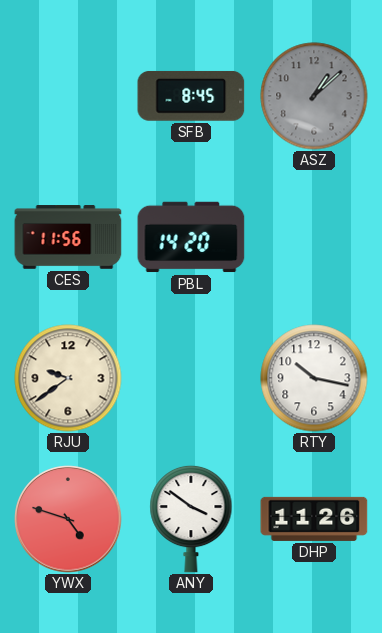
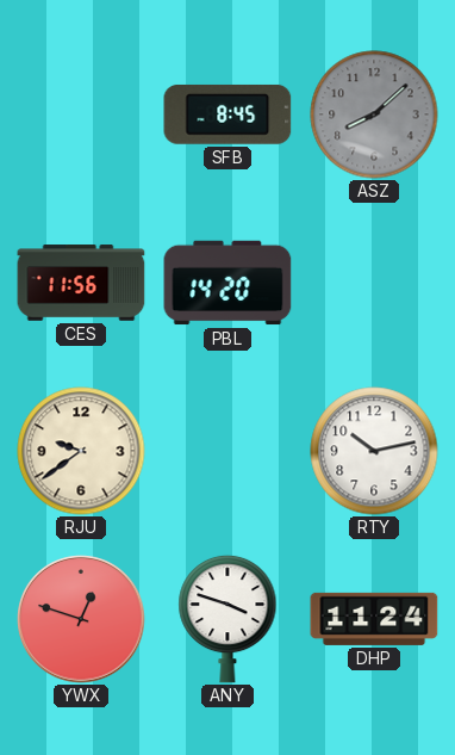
ASZ: 1:08 -> 8:08 (374, 115)
RTY: 10:17 -> 10:13 (374, 451)
YWX: 4:48 -> 12:48 (81, 619)
ANY: 3:51 -> 3:48 (227, 619)
DHP: 11:26 -> 11:24 (374, 619)
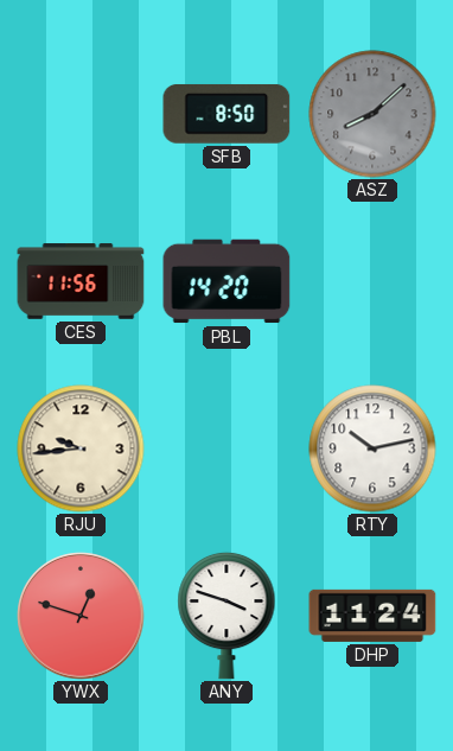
SFB: 8:45 -> 8:50 (226, 114)
RJU: 9:39 -> 9:44 (81, 448)
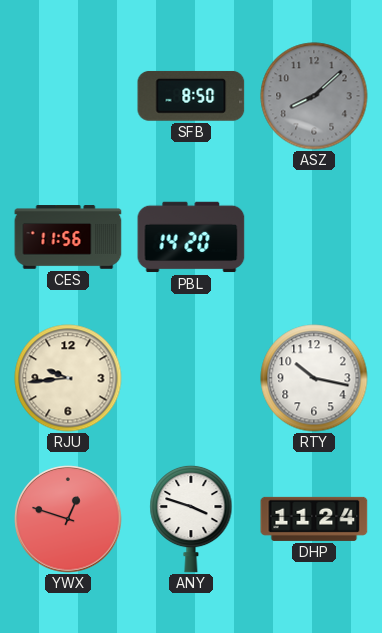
RTY: 10:13 -> 10:17 (314, 378)
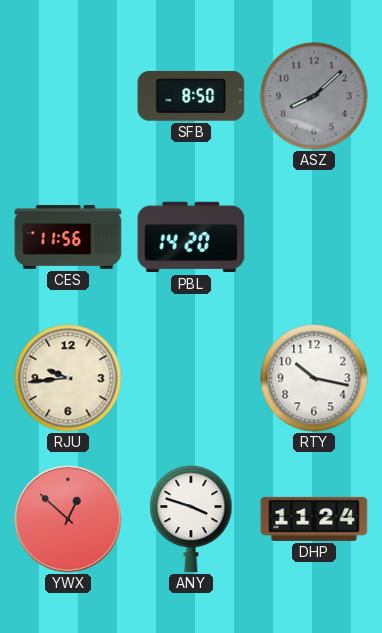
YWX: 12:48 -> 12:52 (68, 519)
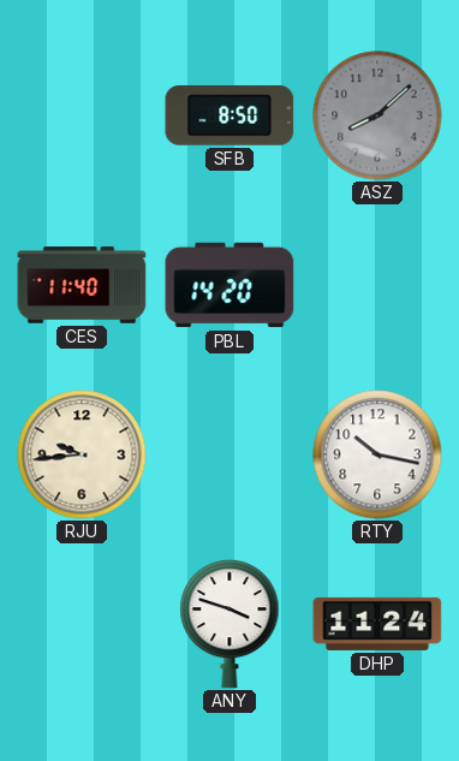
CES: 11:56 -> 11:40 (82, 285)
YWX: 12:52 -> none (68, 519)
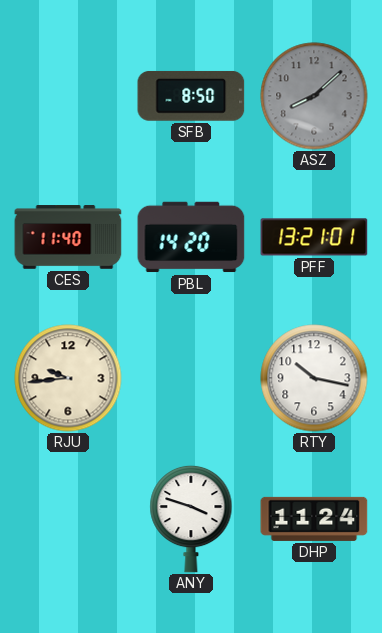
PFF: none -> 13:21 (314, 237)
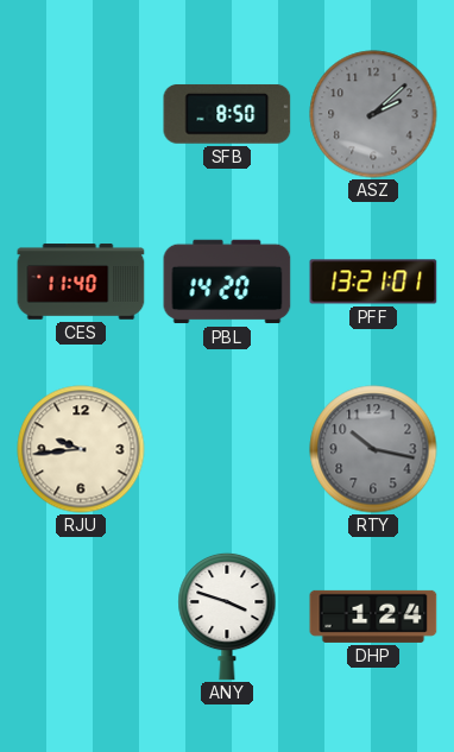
ASZ: 8:08 -> 2:08 (373, 114)
RTY dial: white -> grey (373, 449)
DHP: 11:24 -> 1:24 (373, 617)
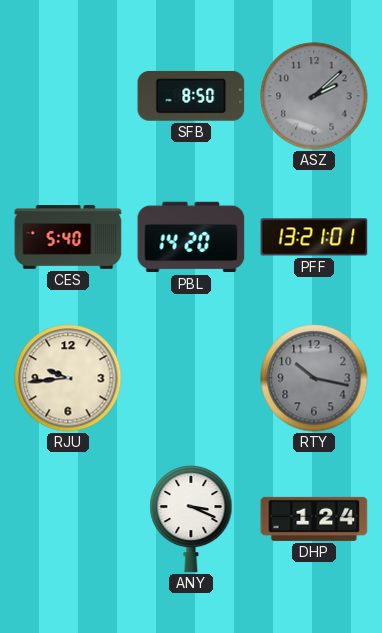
CES: 11:40 -> 5:40 (68, 237)
ANY: 3:48 -> 3:19 (191, 519)
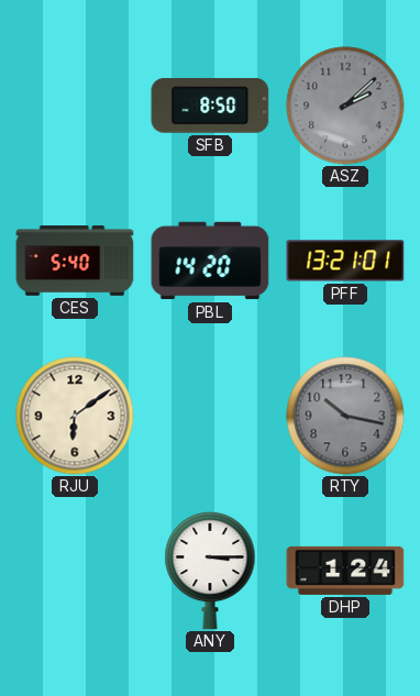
RJU: 9:44 -> 6:09 (75, 416)
ANY: 3:19 -> 3:15 (210, 571)
